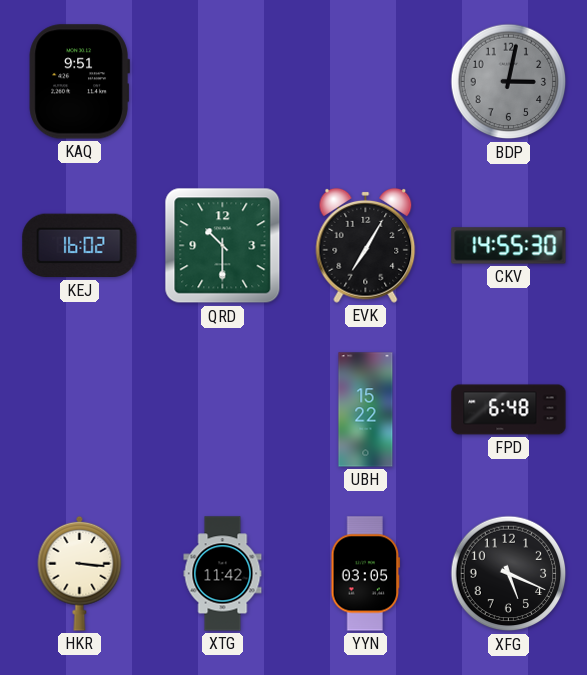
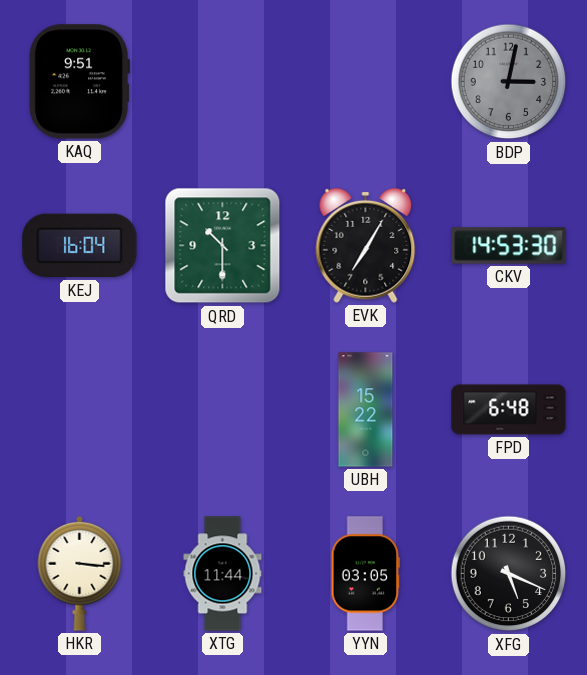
KEJ: 16:02 -> 16:04 (80, 246)
CKV: 14:55 -> 14:53 (509, 246)
XTG: 11:42 -> 11:44 (223, 574)
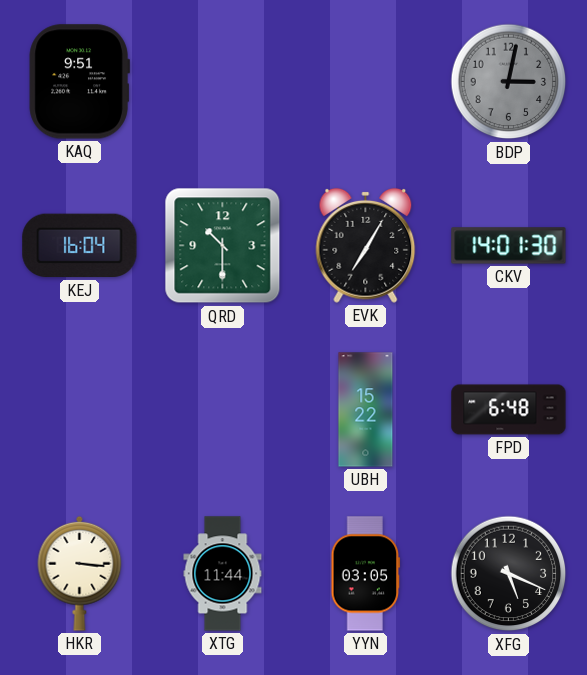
CKV: 14:53 -> 14:01 (509, 246)
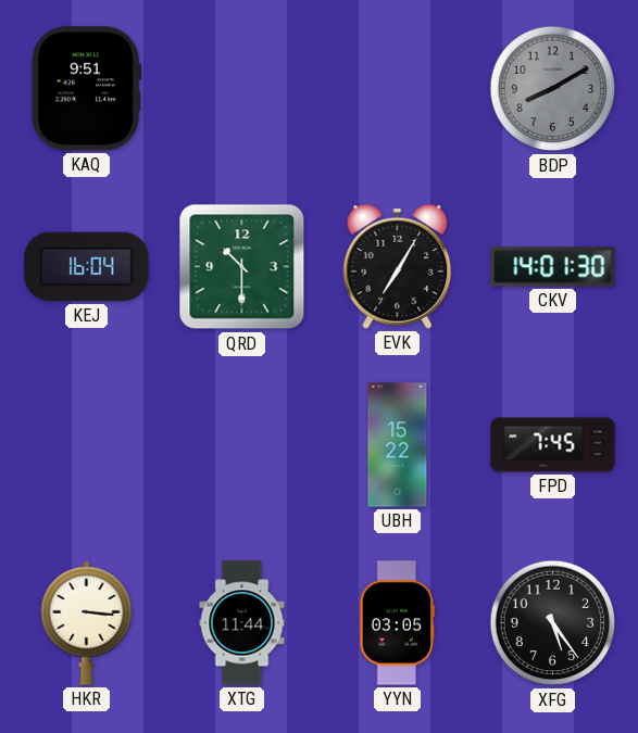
BDP: 3:02 -> 8:10 (553, 89)
FPD: 6:48 -> 7:45 (553, 445)
XFG: 5:19 -> 5:24 (553, 623)
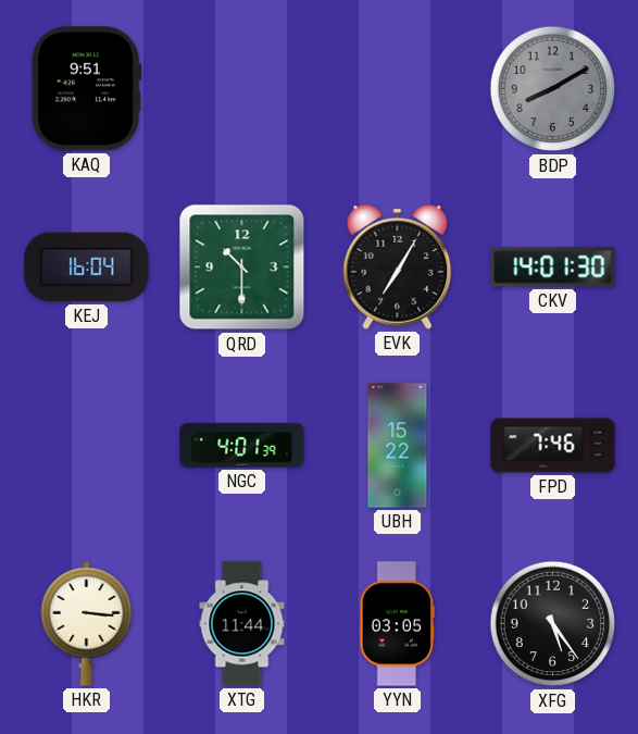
NGC: none -> 4:01 (242, 445)
FPD: 7:45 -> 7:46 (553, 446)
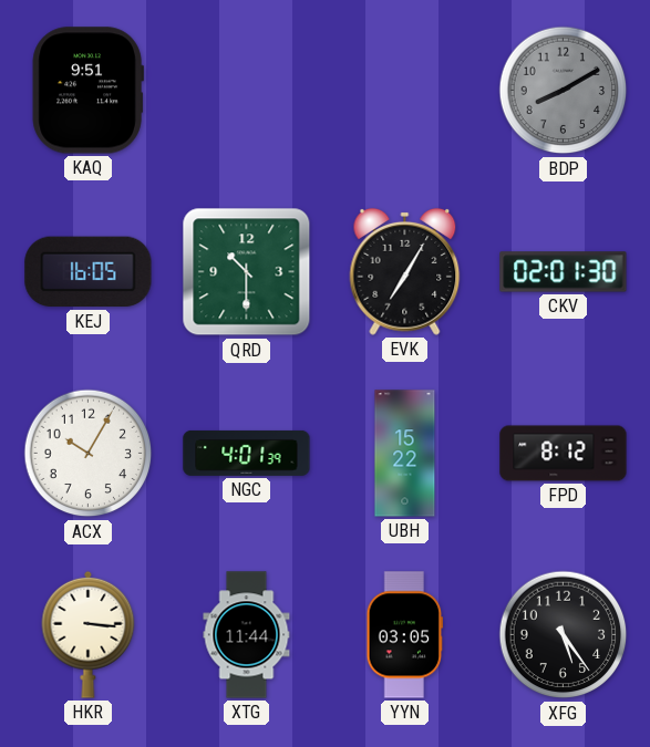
KEJ: 16:04 -> 16:05 (89, 272)
CKV: 14:01 -> 02:01 (564, 272)
ACX: none -> 10:05 (89, 454)
FPD: 7:46 -> 8:12 (564, 454)
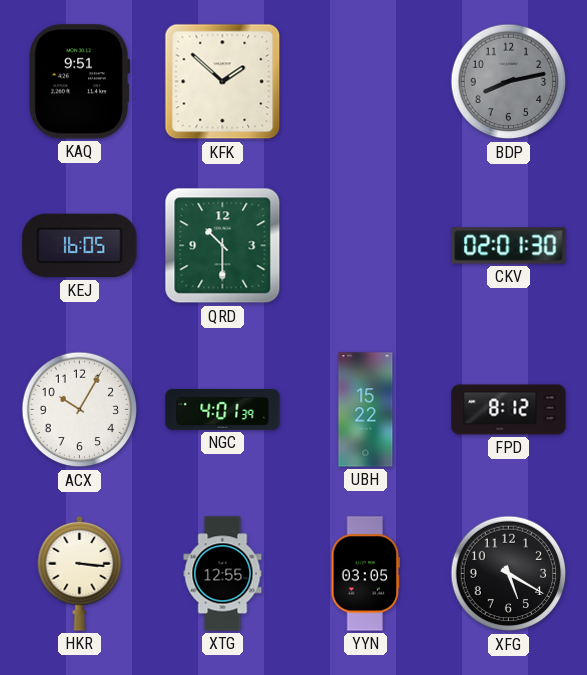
KFK: none -> 1:52 (223, 82)
BDP: 8:10 -> 8:13 (509, 82)
EVK: 7:05 -> none (405, 271)
XTG: 11:44 -> 12:55 (223, 574)
XFG: 5:24 -> 5:20 (509, 574)
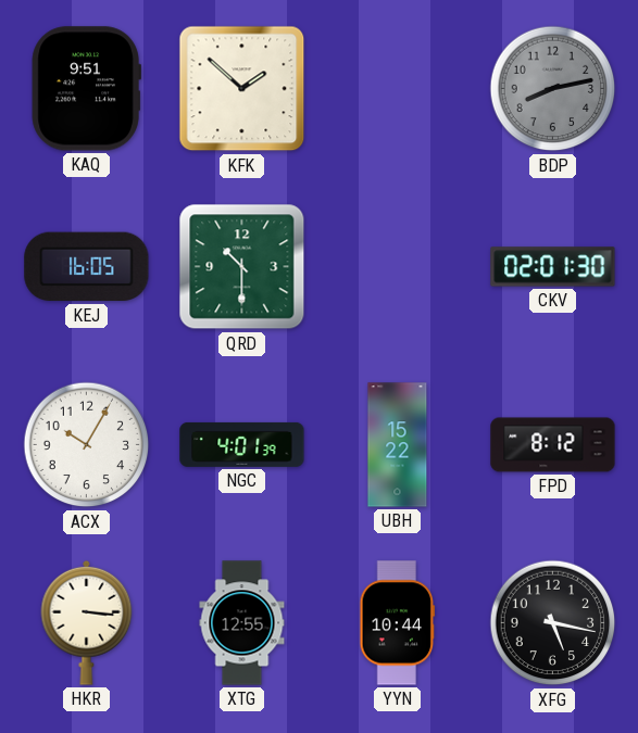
YYN: 03:05 -> 10:44 (398, 623)
XFG: 5:20 -> 5:17 (553, 623)
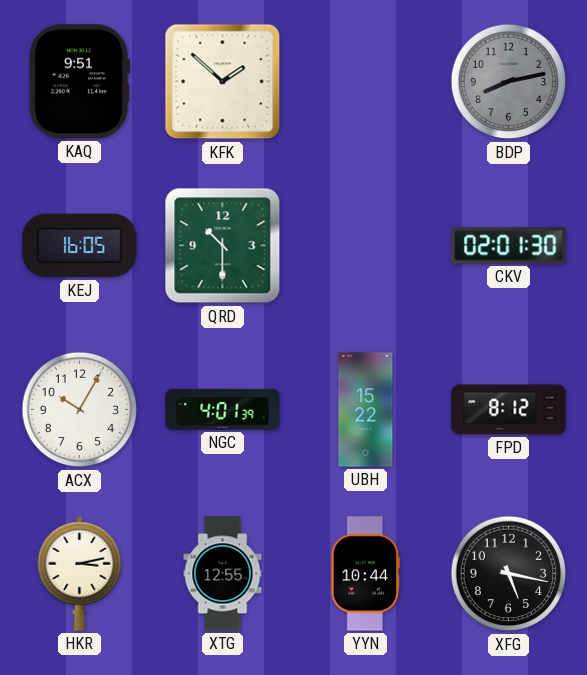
HKR: 3:16 -> 3:13 (80, 573)
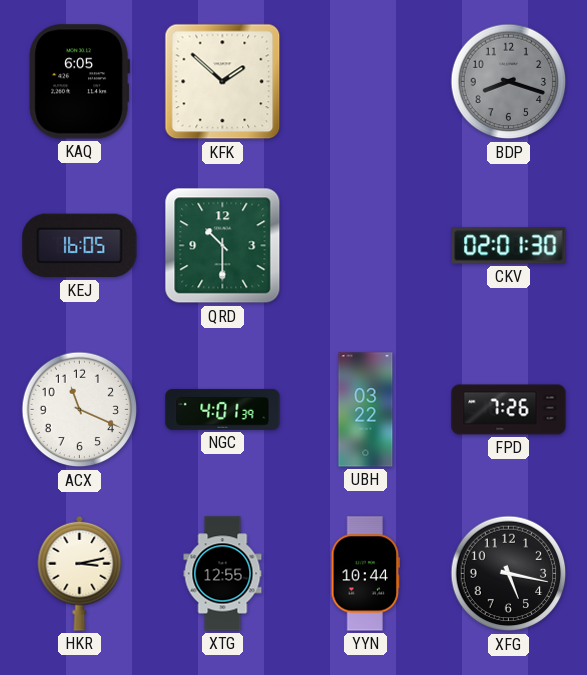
KAQ: 9:51 -> 6:05 (79, 82)
BDP: 8:13 -> 8:18 (509, 82)
ACX: 10:05 -> 11:19 (80, 410)
UBH: 15:22 -> 03:22 (366, 410)
FPD: 8:12 -> 7:26 (509, 410)
